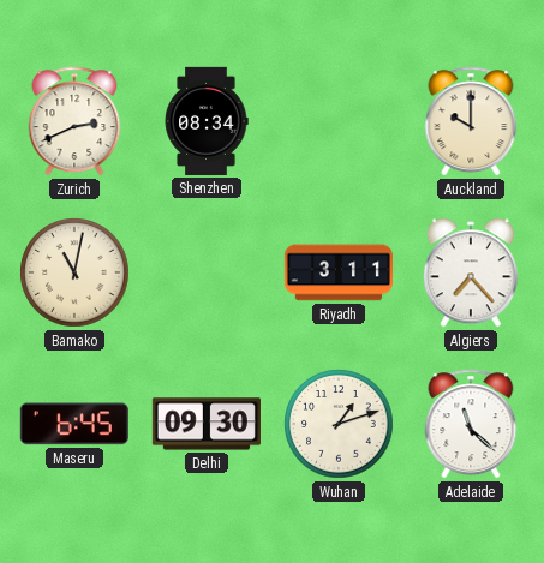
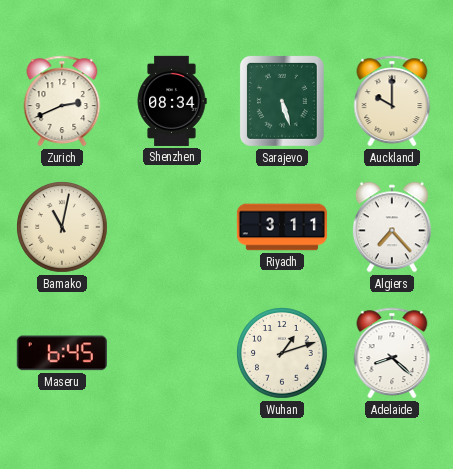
Sarajevo: none -> 5:27 (282, 101)
Delhi: 09:30 -> none (207, 424)
Adelaide: 11:22 -> 8:22 (392, 353)
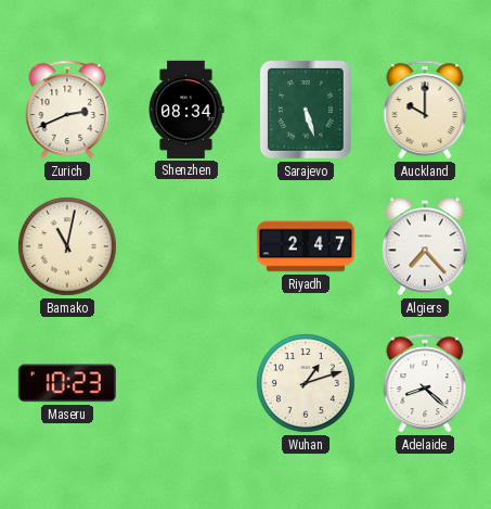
Riyadh: 3:11 -> 2:47 (305, 246)
Maseru: 6:45 -> 10:23 (67, 383)
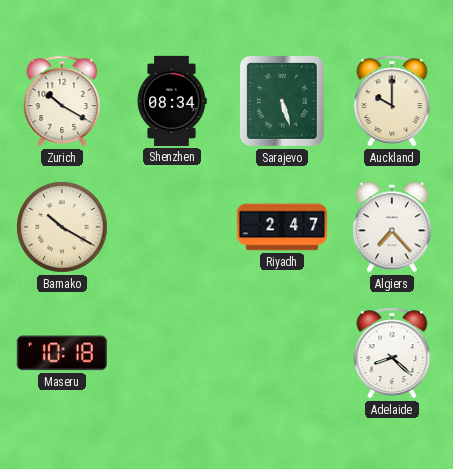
Zurich: 2:41 -> 10:20 (62, 101)
Bamako: 11:02 -> 10:20 (62, 227)
Maseru: 10:23 -> 10:18 (62, 353)
Wuhan: 1:12 -> none (306, 383)
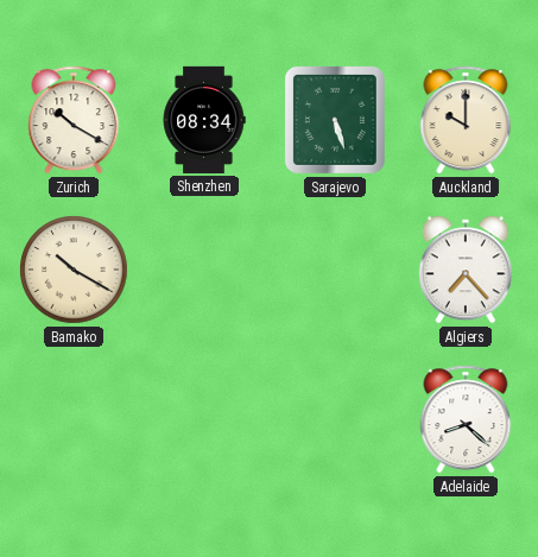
Riyadh: 2:47 -> none (281, 227)
Maseru: 10:18 -> none (62, 353)
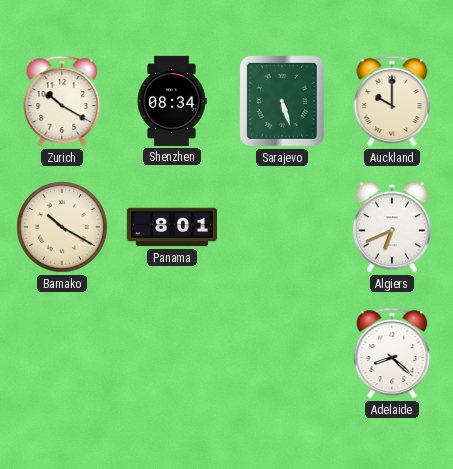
Panama: none -> 8:01 (171, 227)
Algiers: 7:23 -> 6:41 (392, 227)
